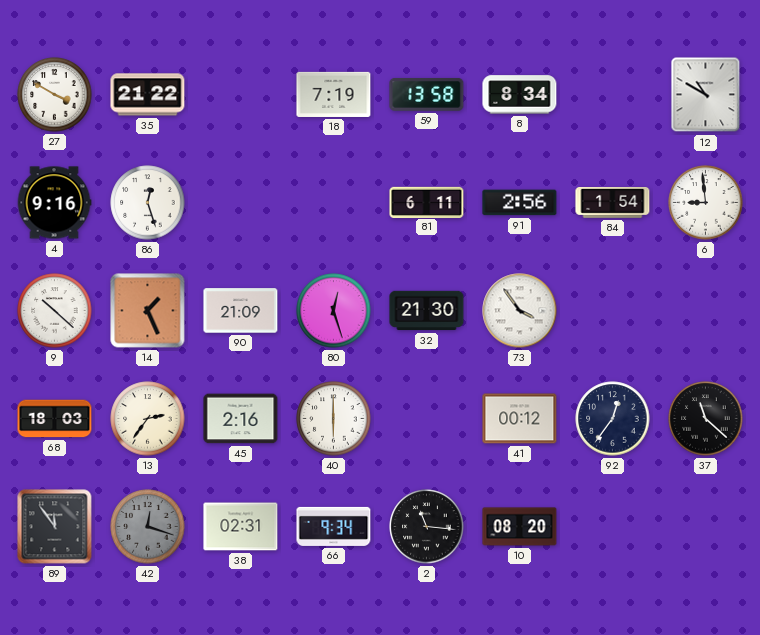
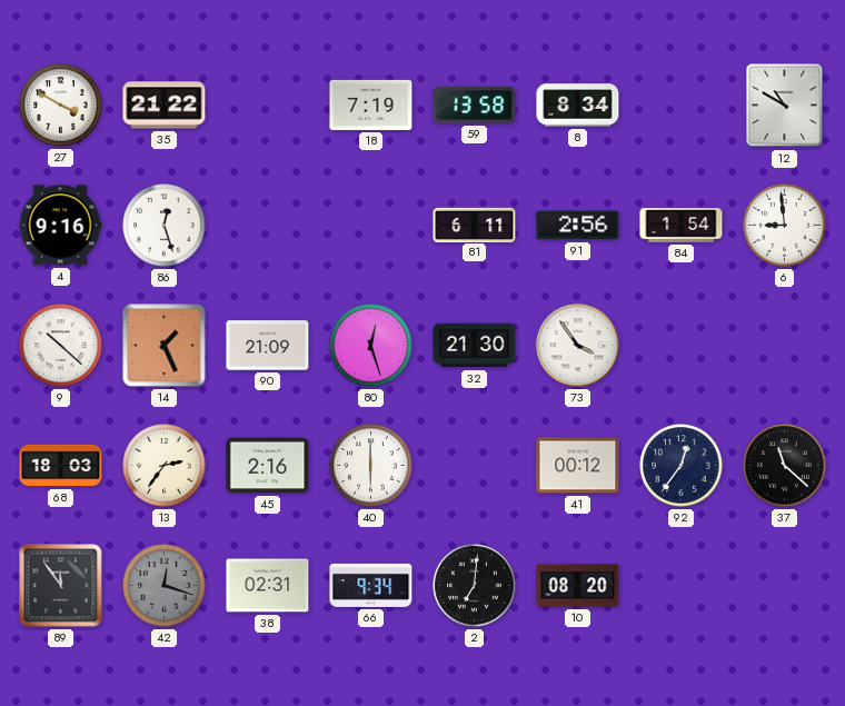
2: 11:16 -> 7:01 (475, 586)
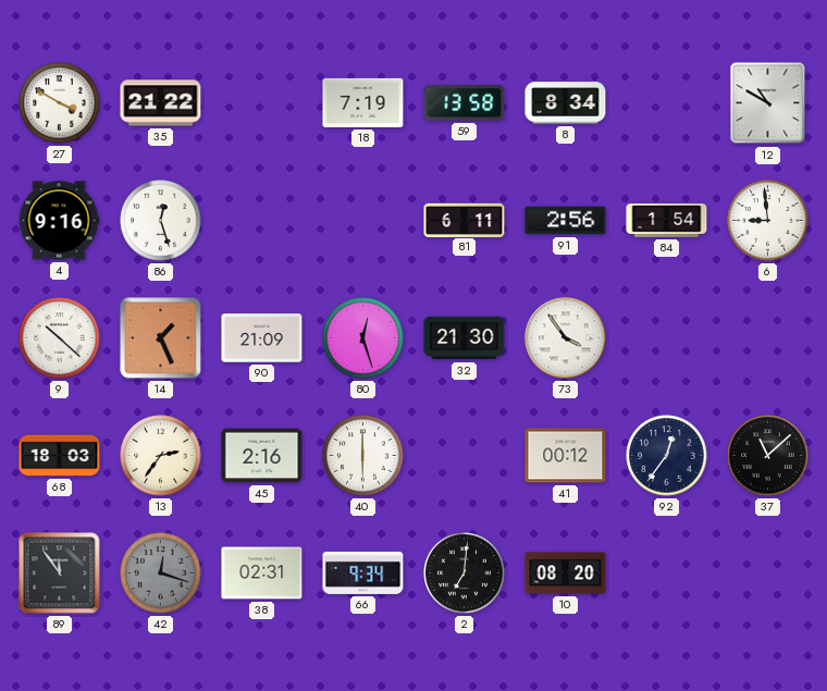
37: 11:22 -> 11:08 (768, 456)
